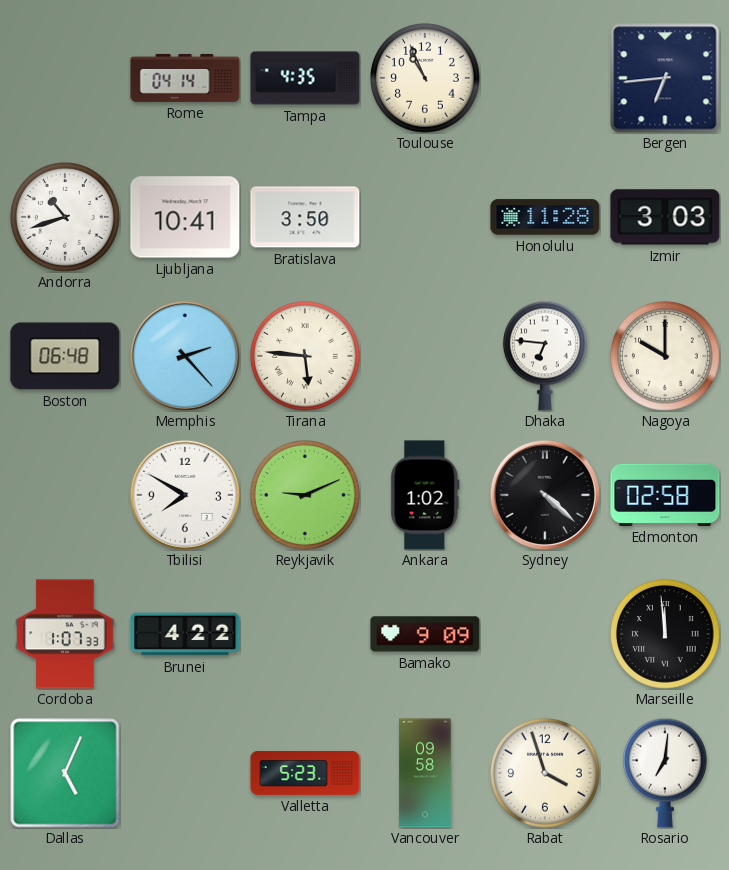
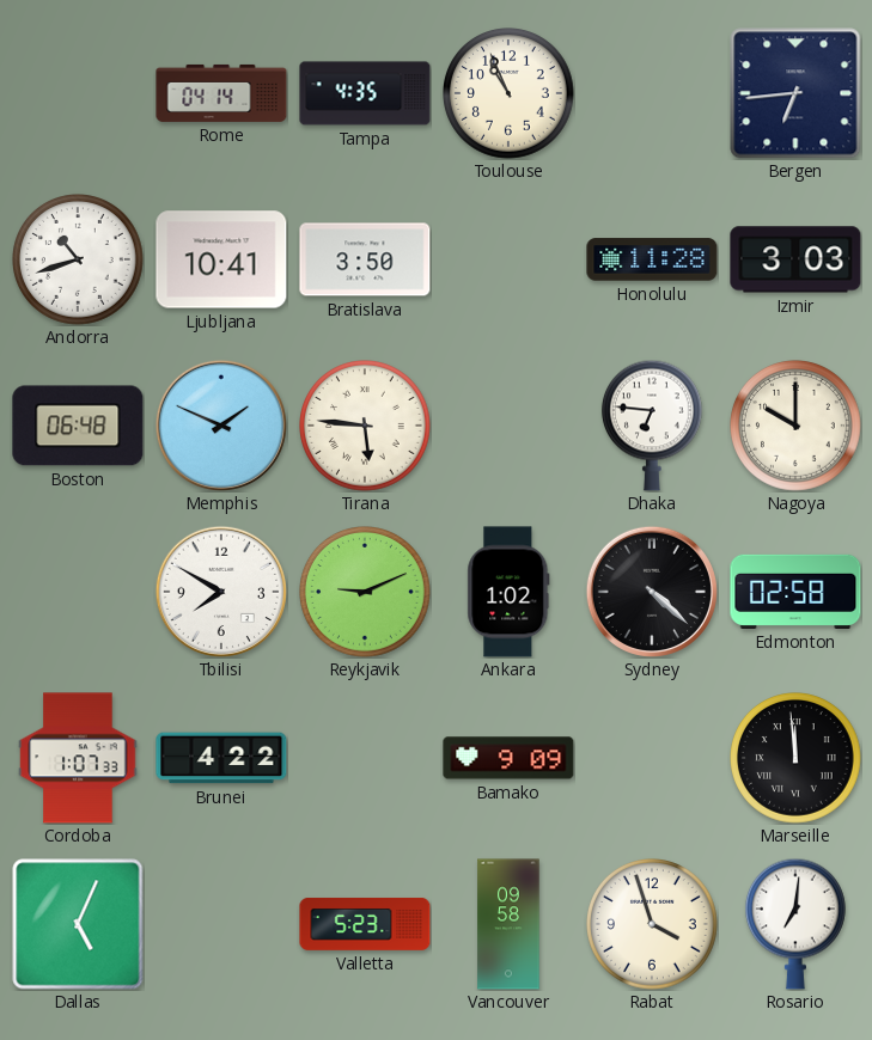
Memphis: 2:23 -> 1:49 (221, 426)
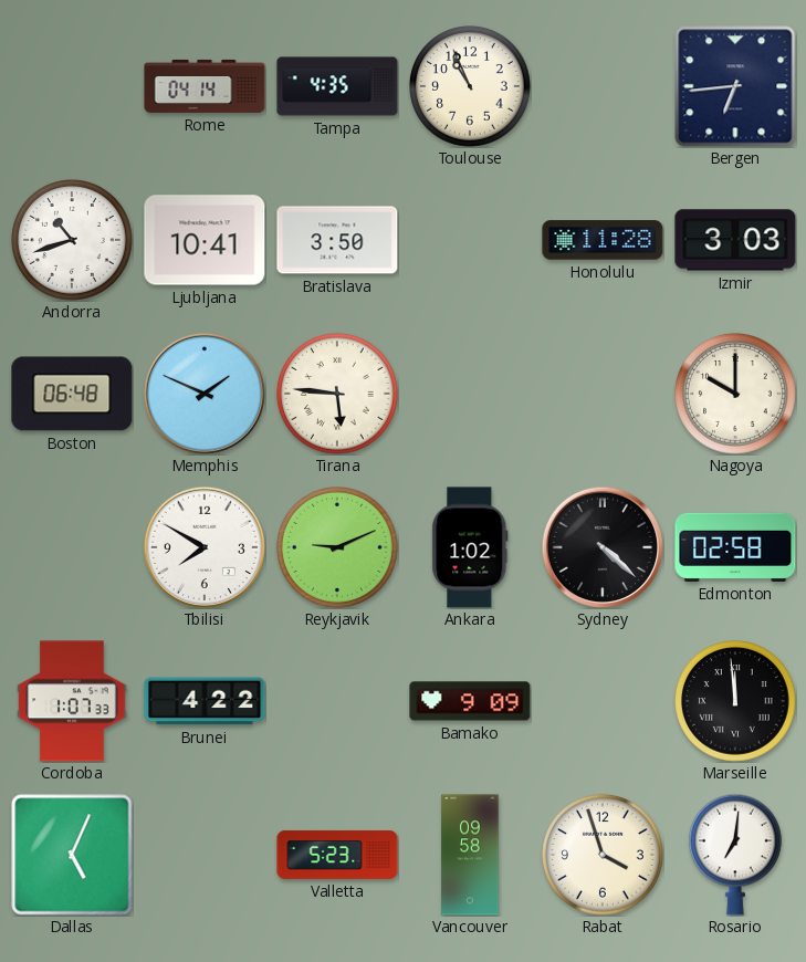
Dhaka: 6:46 -> none (652, 426)
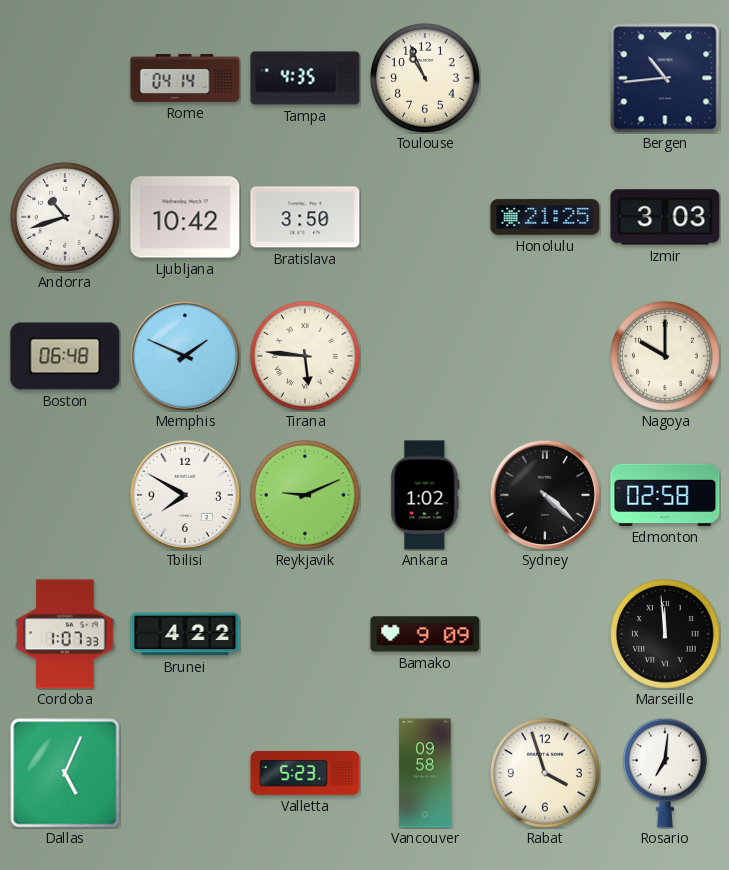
Bergen: 6:44 -> 10:44 (665, 78)
Ljubljana: 10:41 -> 10:42 (185, 217)
Honolulu: 11:28 -> 21:25 (545, 217)
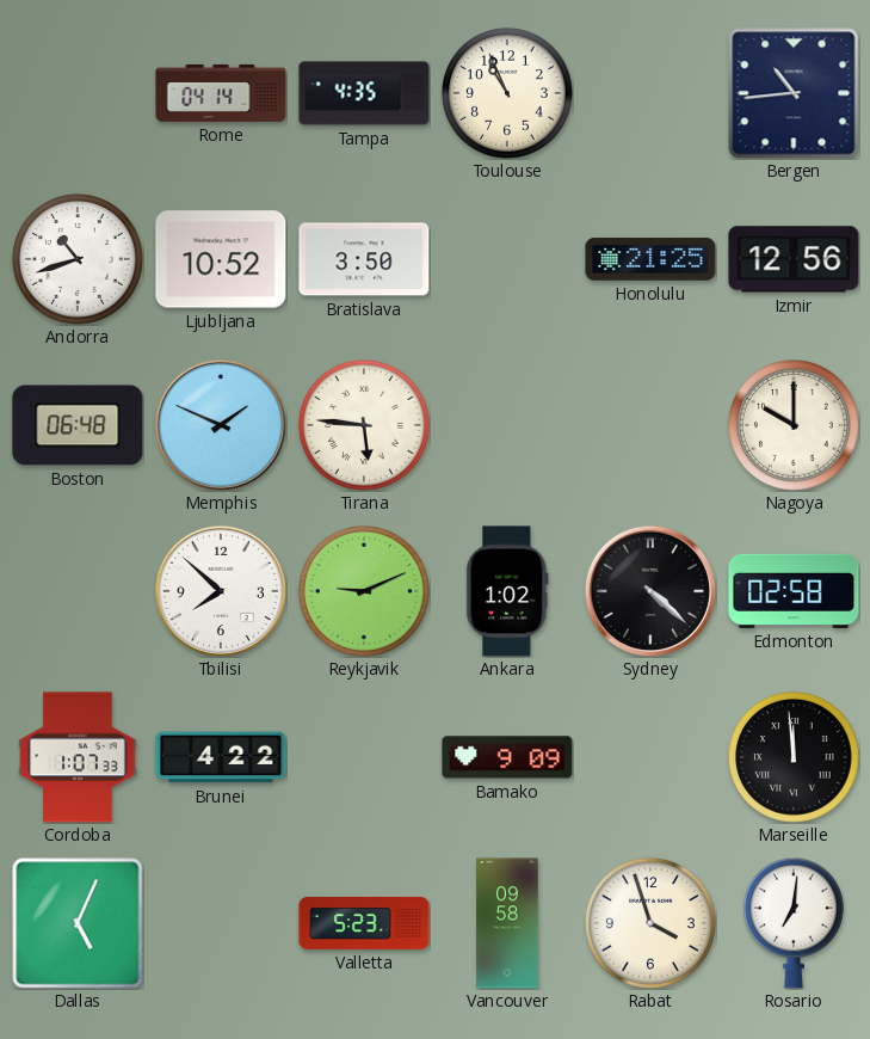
Ljubljana: 10:42 -> 10:52 (221, 259)
Izmir: 3:03 -> 12:56 (794, 259)
Tbilisi: 7:50 -> 7:52 (221, 591)
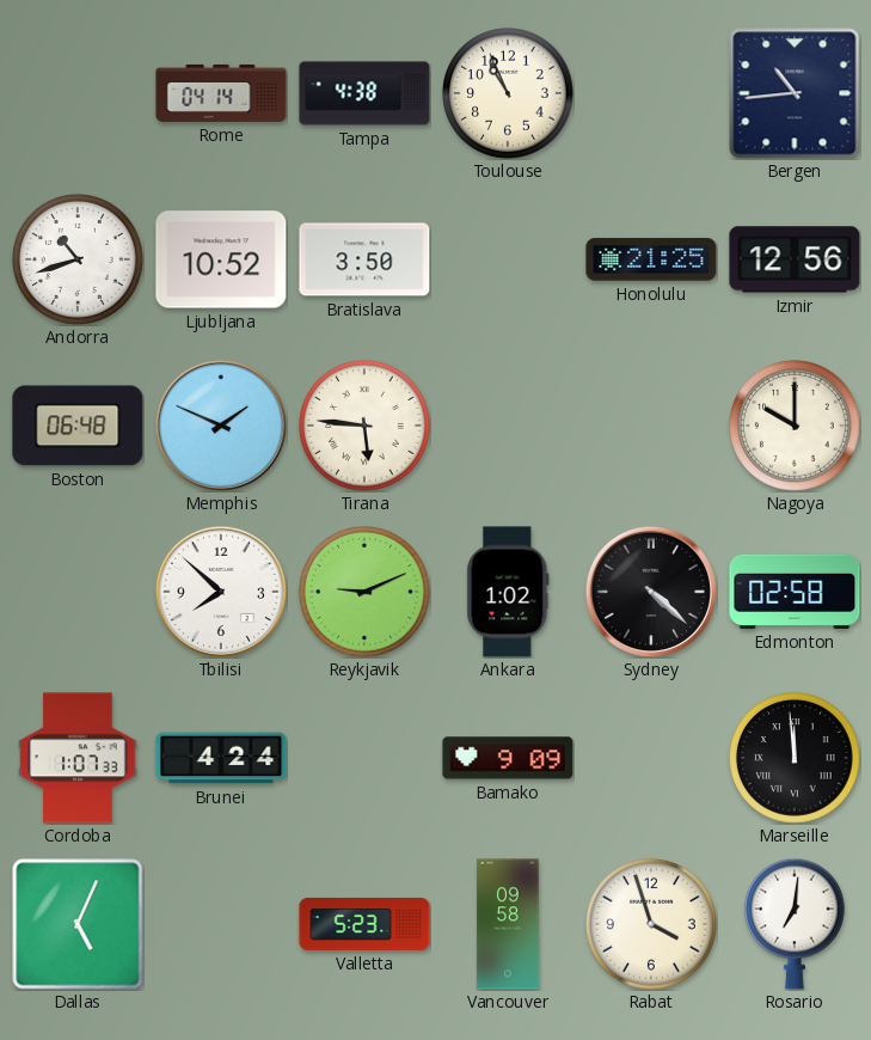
Tampa: 4:35 -> 4:38 (364, 93)
Brunei: 4:22 -> 4:24 (221, 758)
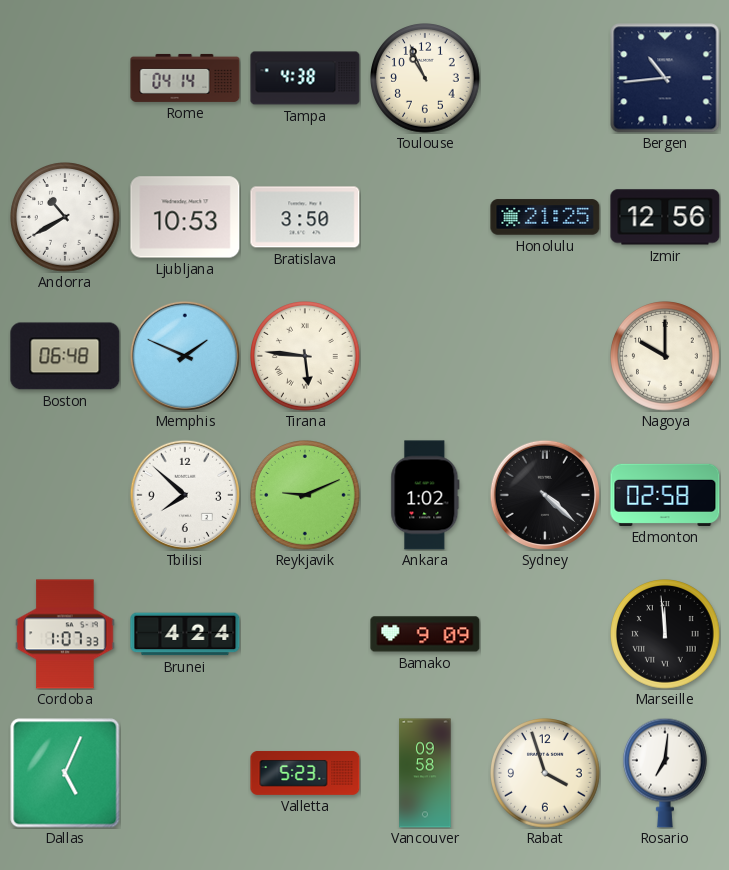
Andorra: 10:42 -> 10:40 (66, 218)
Ljubljana: 10:52 -> 10:53 (185, 217)
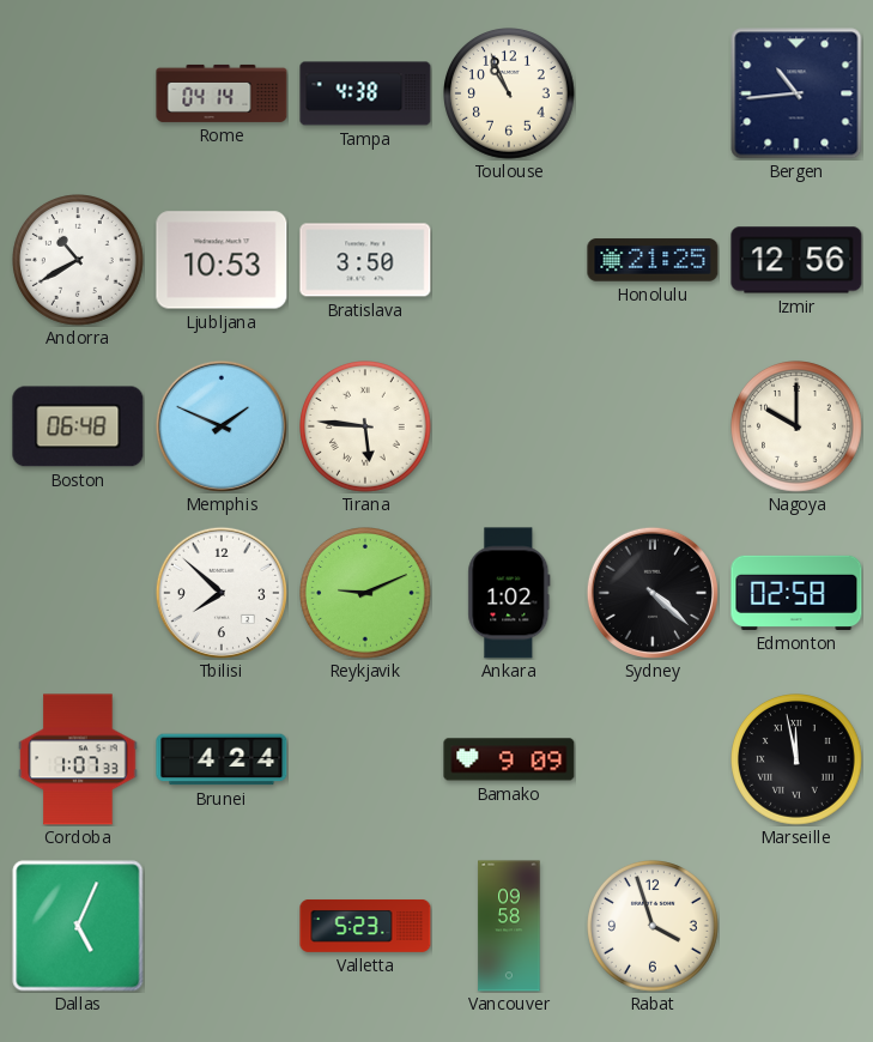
Marseille: 11:59 -> 11:58 (798, 761)
Rosario: 7:01 -> none (665, 773)
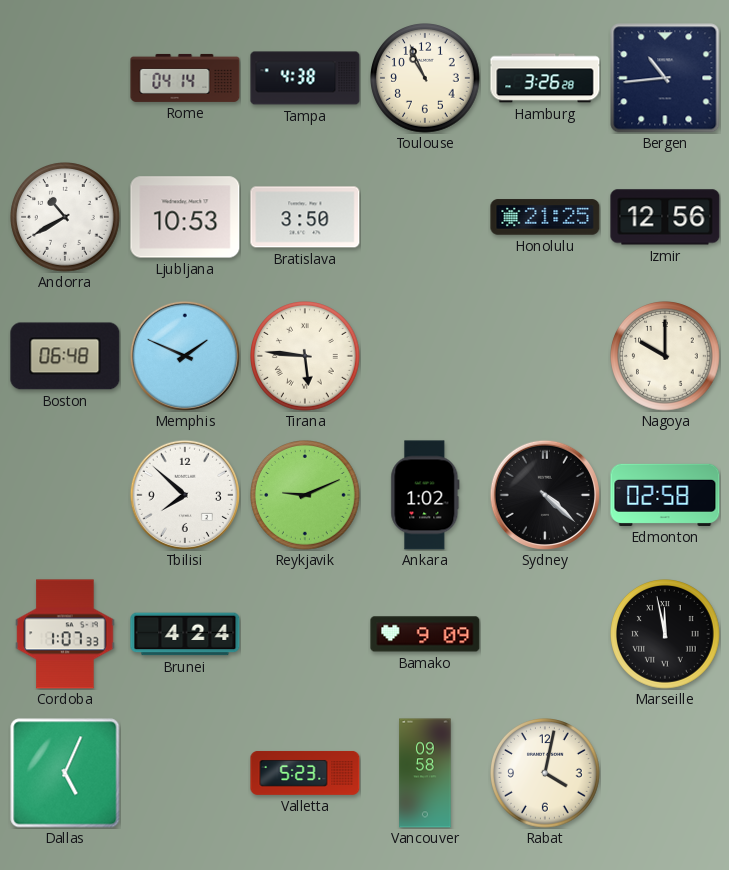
Hamburg: none -> 3:26 (545, 78)
Rabat: 3:57 -> 4:02 (546, 774)
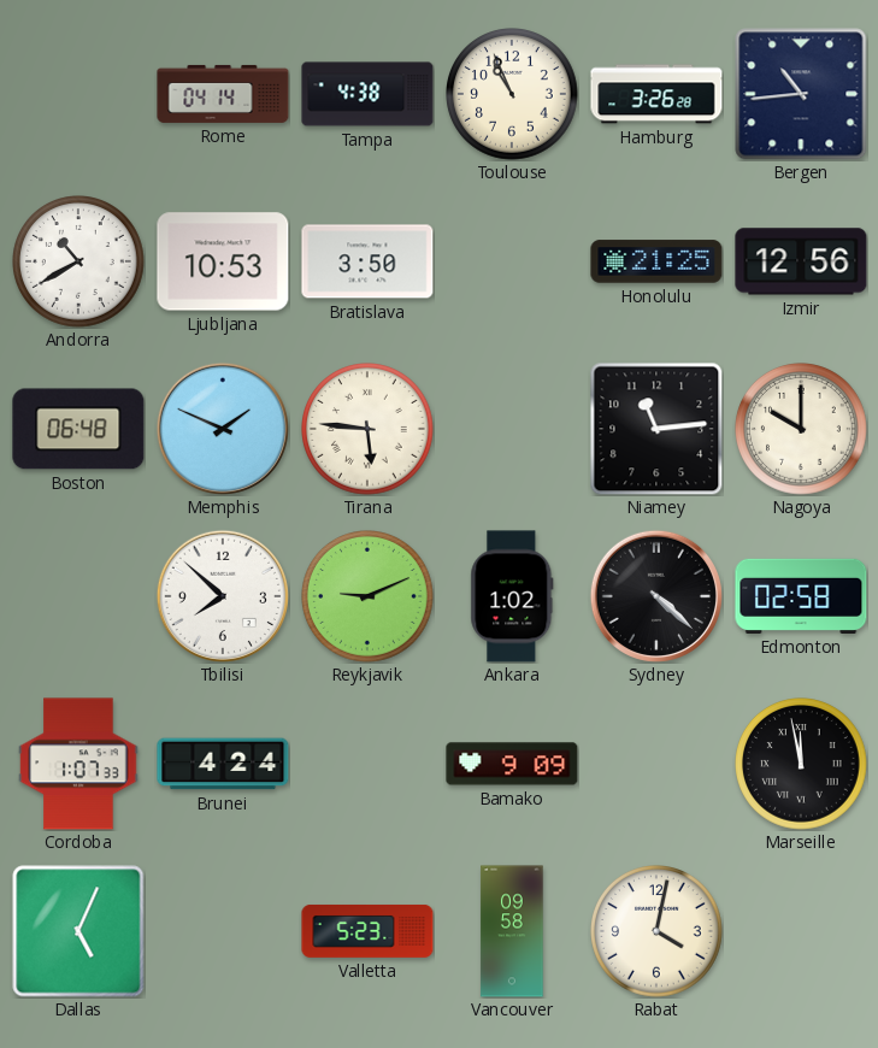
Niamey: none -> 11:14 (656, 429)
